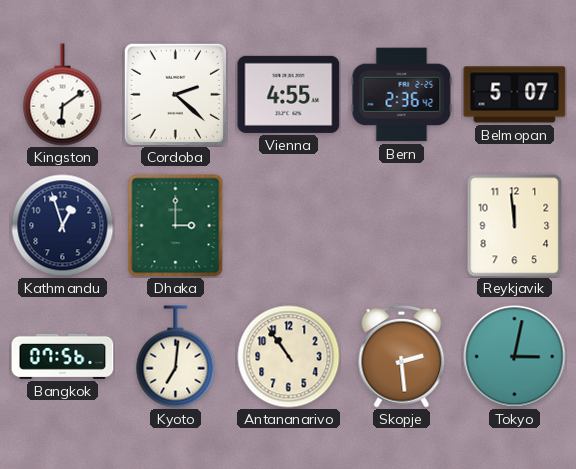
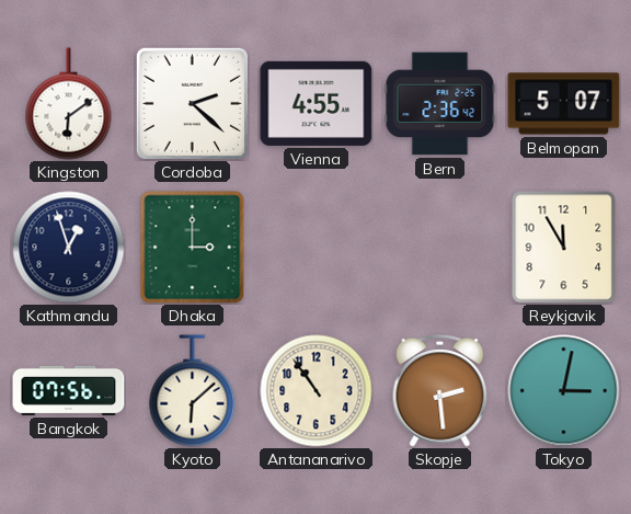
Reykjavik: 11:59 -> 11:55 (564, 248)
Kyoto: 7:01 -> 6:08 (193, 391)
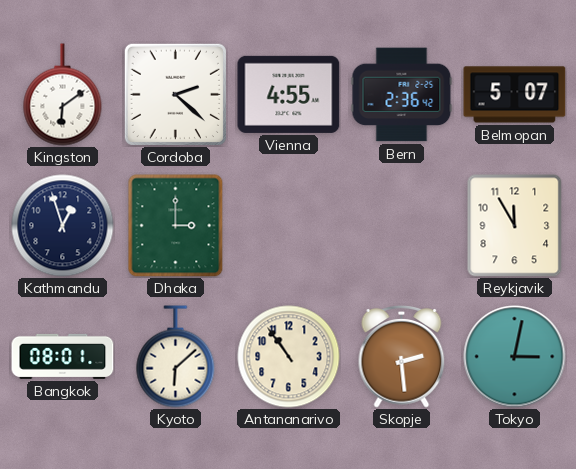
Bangkok: 07:56 -> 08:01 (63, 356)
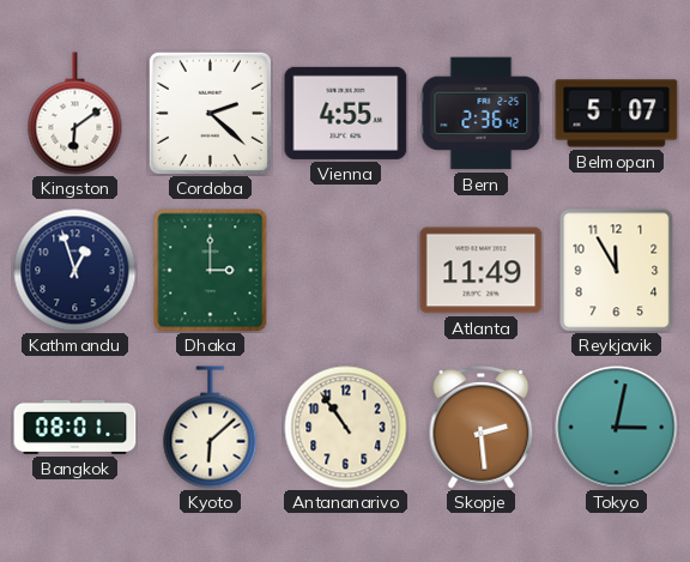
Atlanta: none -> 11:49 (482, 271)
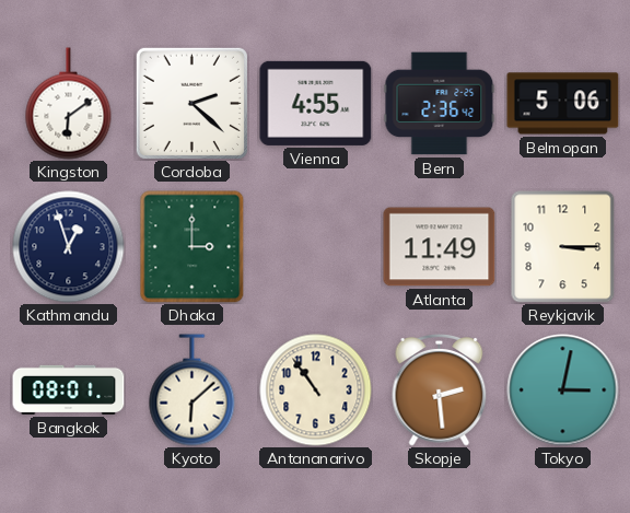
Belmopan: 5:07 -> 5:06 (563, 104)
Reykjavik: 11:55 -> 3:15 (563, 247)
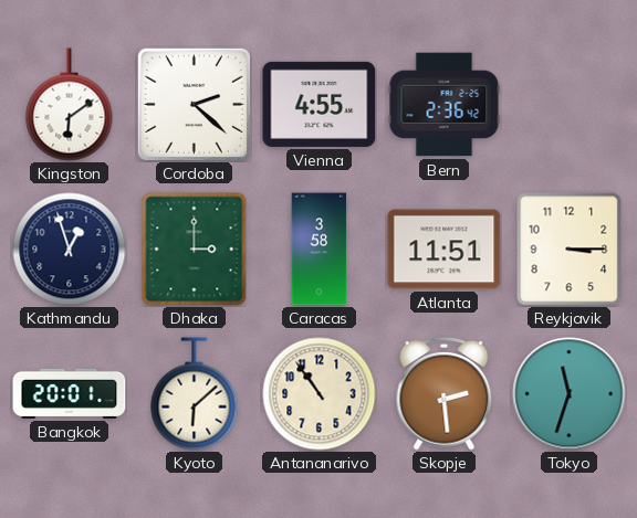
Belmopan: 5:06 -> none (563, 104)
Caracas: none -> 3:58 (320, 250)
Atlanta: 11:49 -> 11:51 (445, 250)
Bangkok: 08:01 -> 20:01 (70, 393)
Tokyo: 3:02 -> 11:33 (570, 394)
